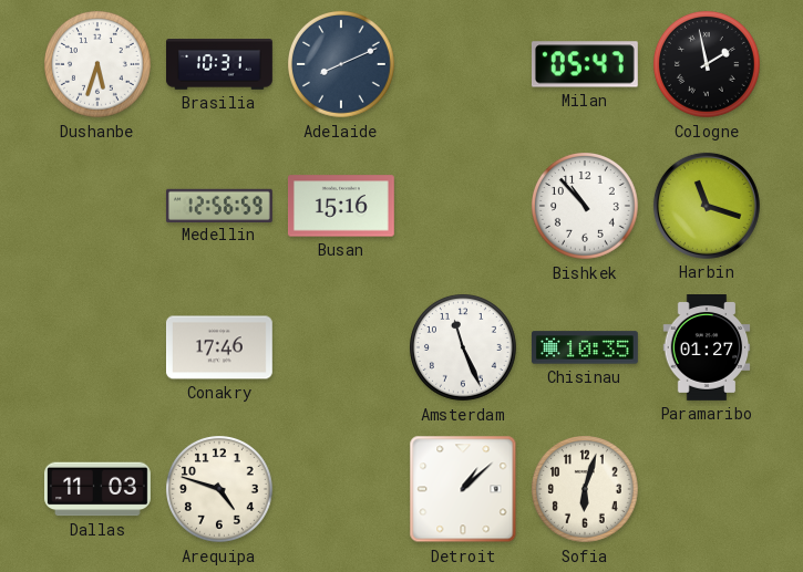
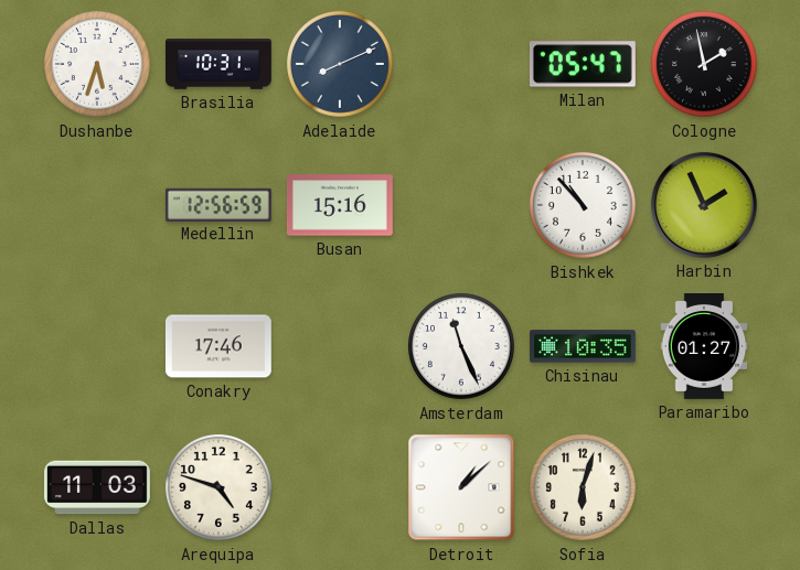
Harbin: 11:18 -> 1:56 (704, 205)
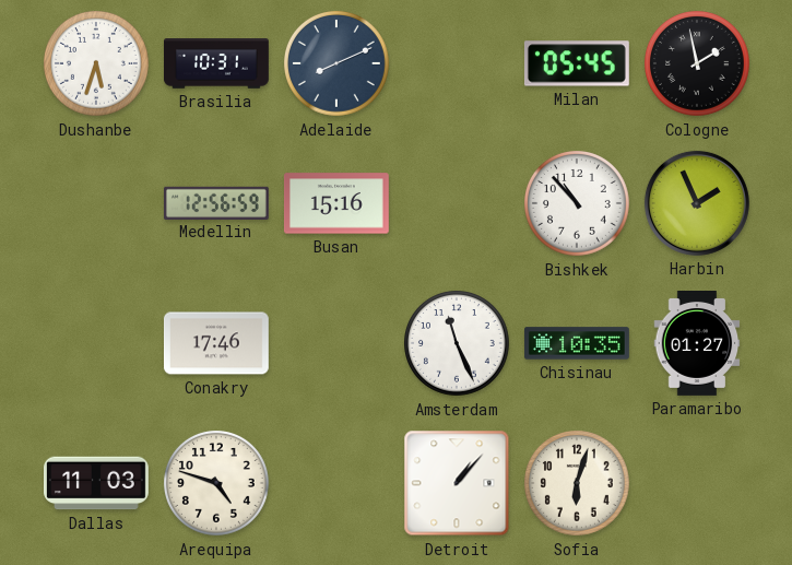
Milan: 05:47 -> 05:45 (577, 63)
Detroit: 1:08 -> 1:07 (457, 483)
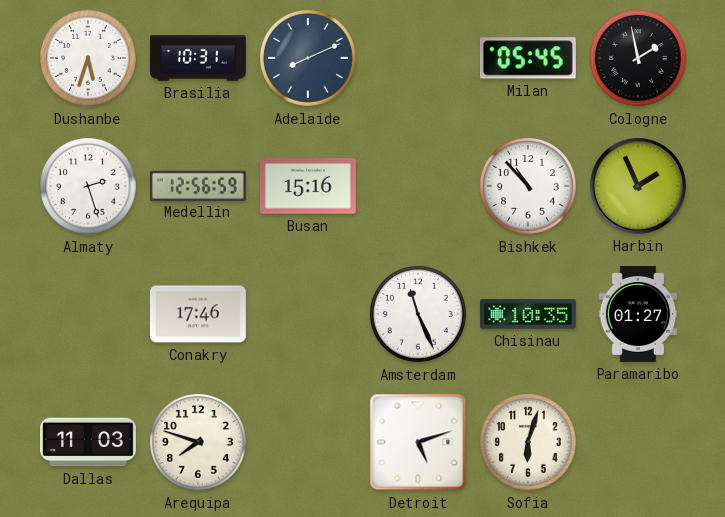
Almaty: none -> 2:27 (89, 187)
Arequipa: 4:48 -> 7:48 (199, 443)
Detroit: 1:07 -> 5:12 (418, 442)
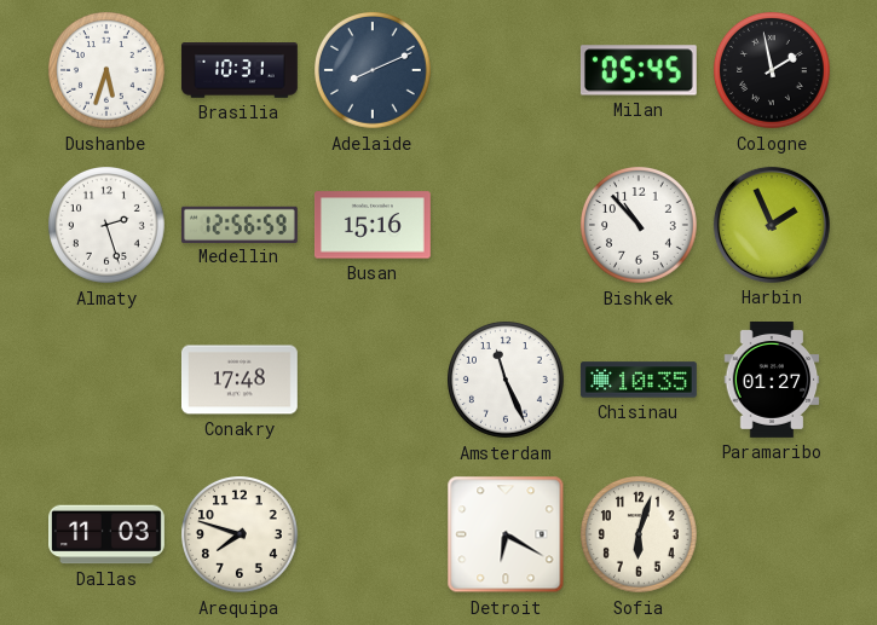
Conakry: 17:46 -> 17:48 (240, 380)
Detroit: 5:12 -> 6:20 (506, 534)
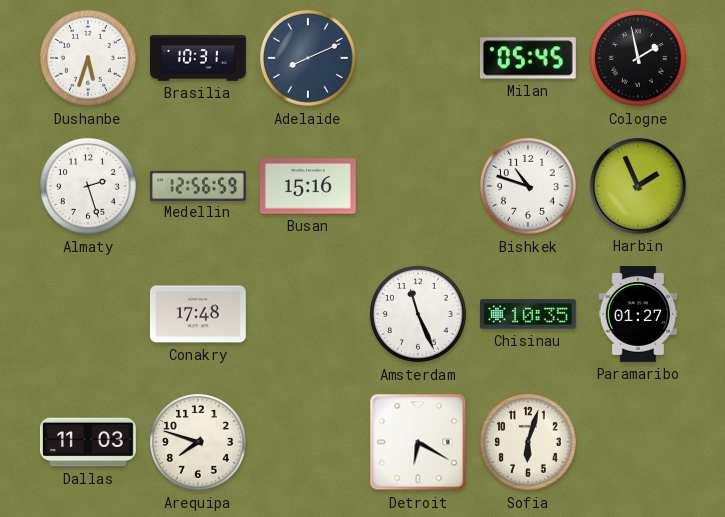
Bishkek: 10:53 -> 10:48 (529, 187)
